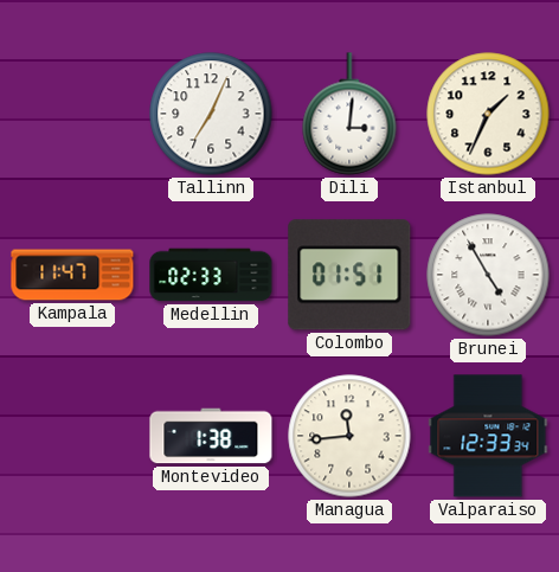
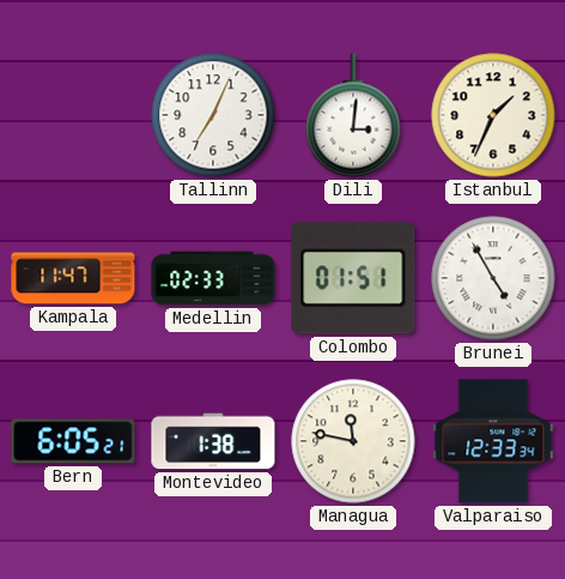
Bern: none -> 6:05 (73, 441)
Managua: 11:44 -> 11:47 (353, 441)
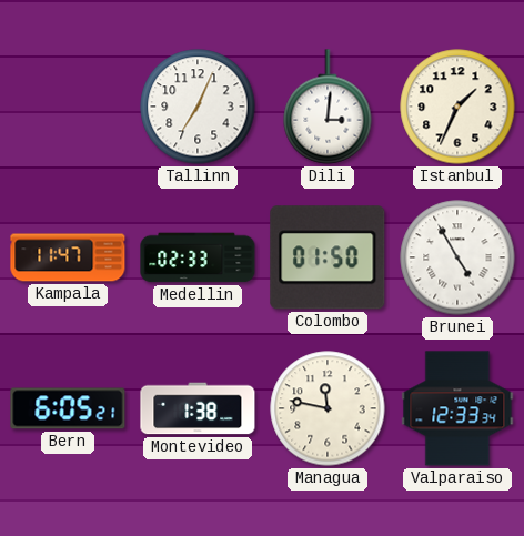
Colombo: 01:51 -> 01:50 (327, 257)
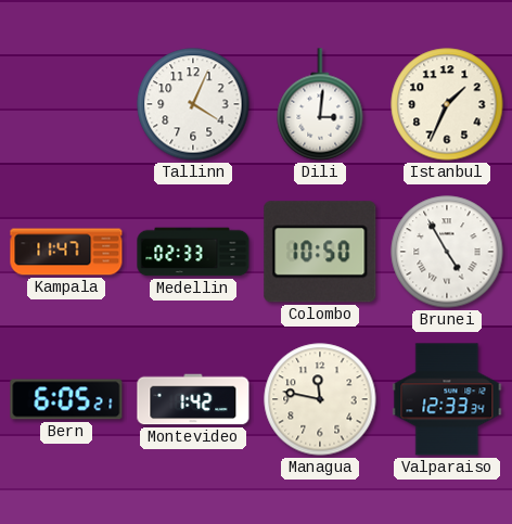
Tallinn: 7:04 -> 4:04 (193, 104)
Colombo: 01:50 -> 10:50 (320, 252)
Montevideo: 1:38 -> 1:42 (193, 399)
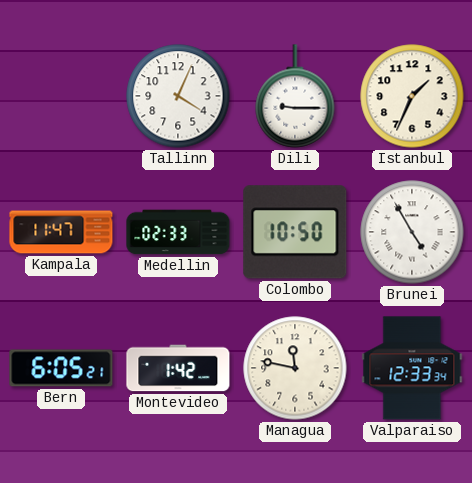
Dili: 3:01 -> 9:15 (295, 96)
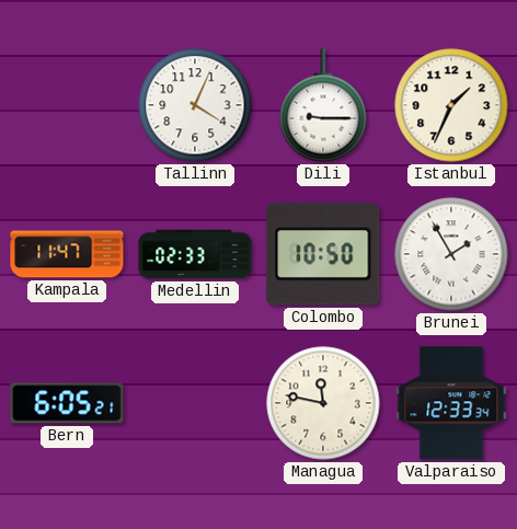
Brunei: 4:55 -> 1:55 (451, 254)
Montevideo: 1:42 -> none (178, 368)
